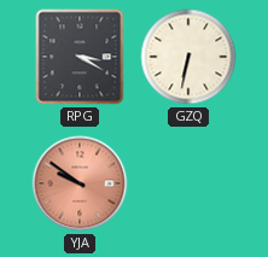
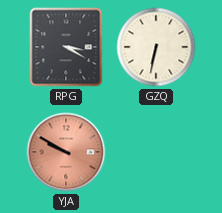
YJA: 9:51 -> 9:50 (66, 152)
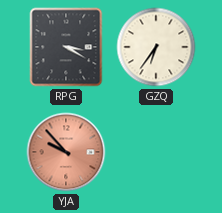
GZQ: 6:32 -> 6:36 (156, 47)
YJA: 9:50 -> 9:53 (66, 152)
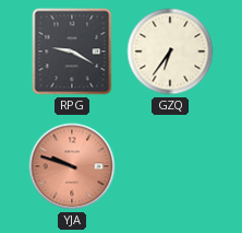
RPG: 3:20 -> 9:20 (72, 51)
YJA: 9:53 -> 9:48 (72, 166)
